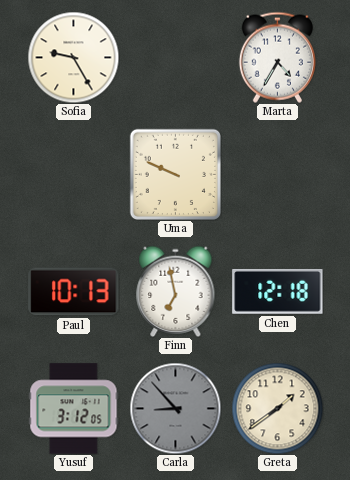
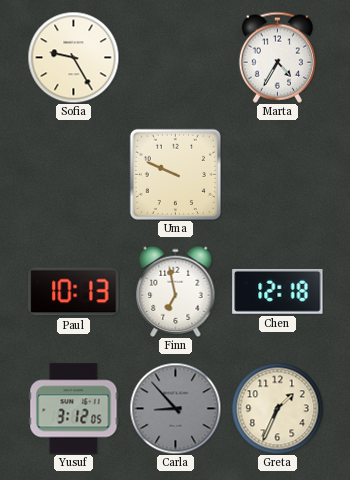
Greta: 1:39 -> 1:34 (277, 408)
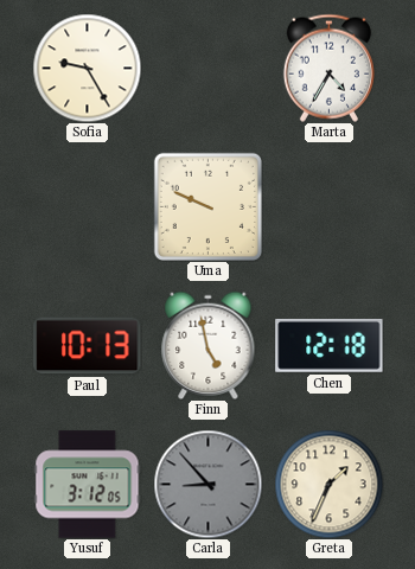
Finn: 6:58 -> 4:58 (209, 345)
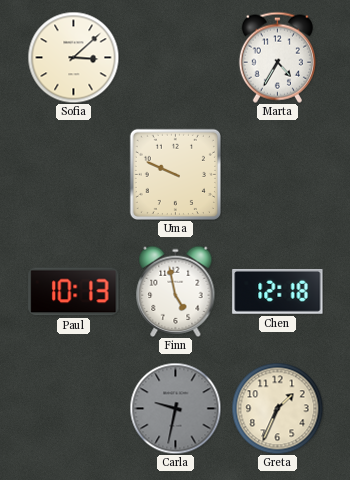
Sofia: 9:25 -> 3:08 (73, 57)
Yusuf: 3:12 -> none (88, 485)
Carla: 8:53 -> 9:32 (175, 408)
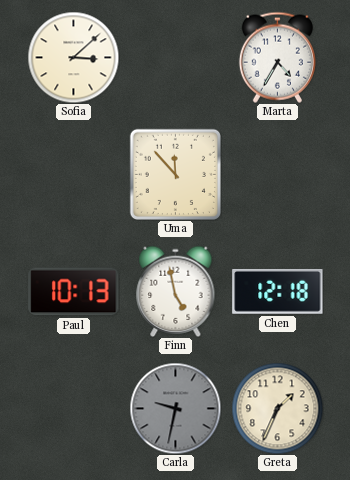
Uma: 9:49 -> 11:53 (175, 174)
